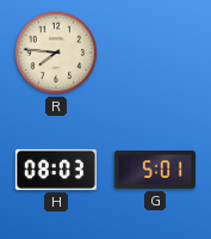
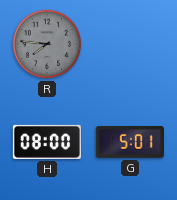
R dial: cream -> grey (47, 44)
H: 08:03 -> 08:00 (47, 142)
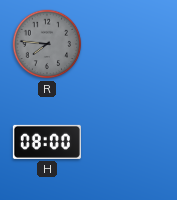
G: 5:01 -> none (130, 143)
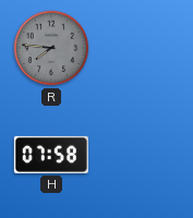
H: 08:00 -> 07:58 (51, 155)
